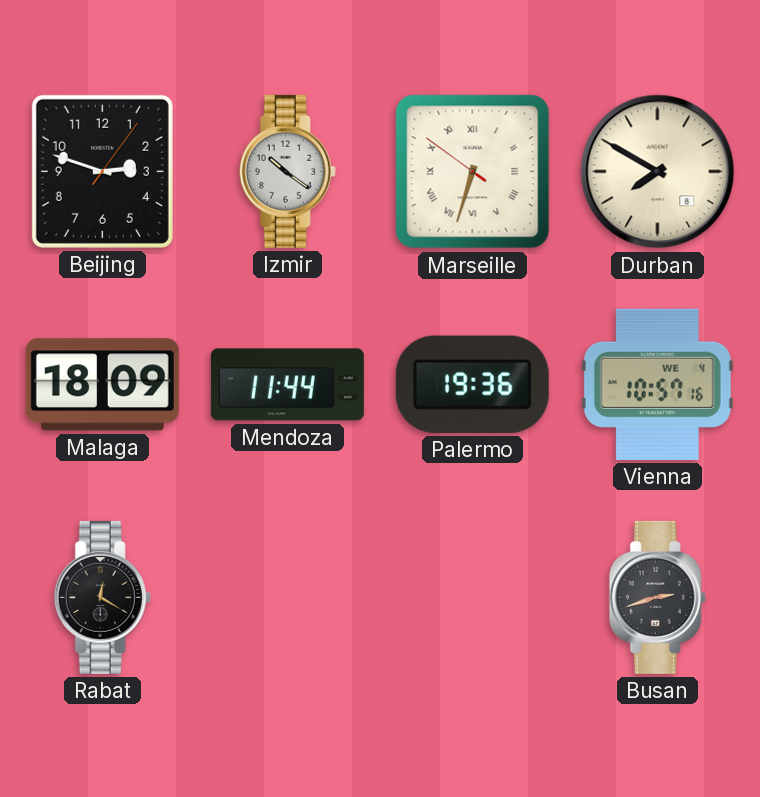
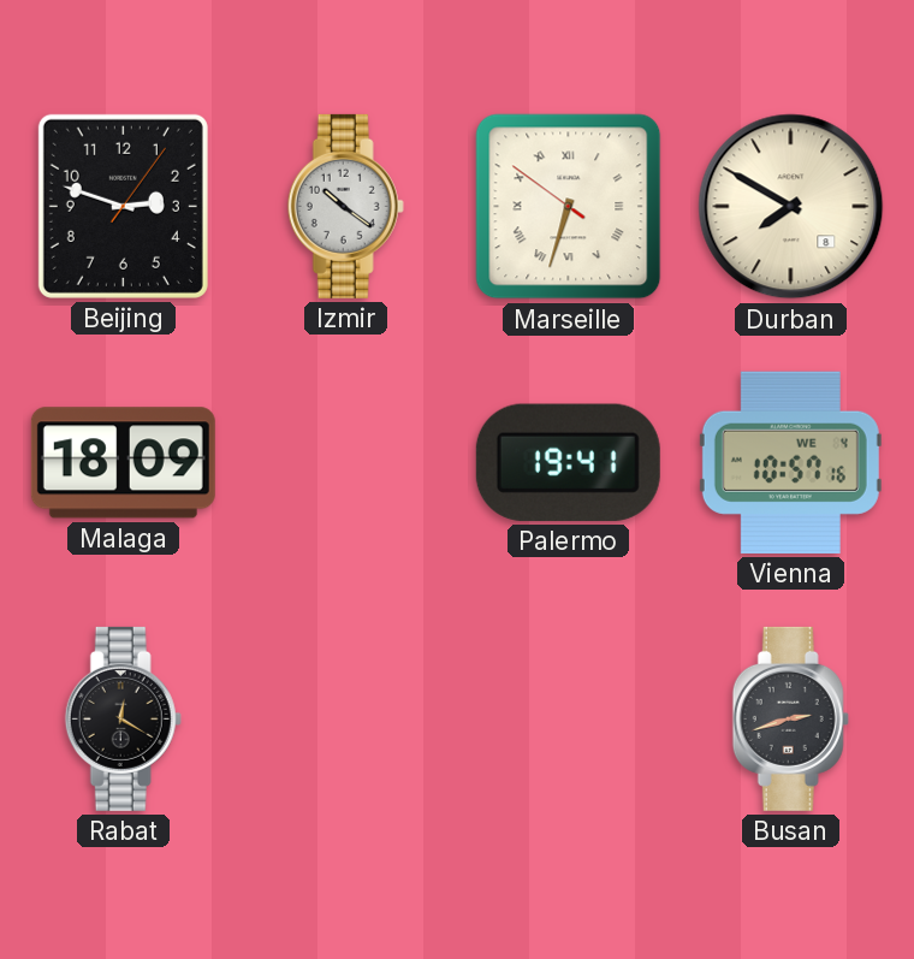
Mendoza: 11:44 -> none (287, 385)
Palermo: 19:36 -> 19:41 (568, 462)
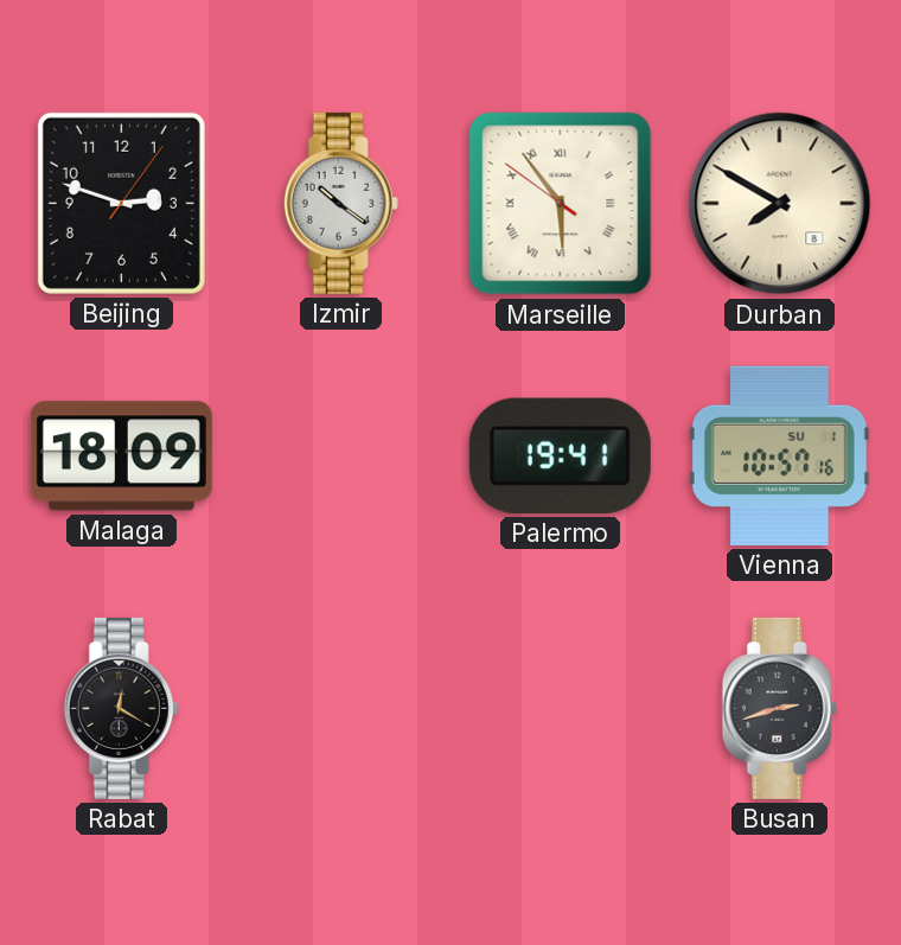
Marseille: 6:32 -> 5:53 (561, 204)
Vienna date: WE 4 -> SU 1 (779, 455)
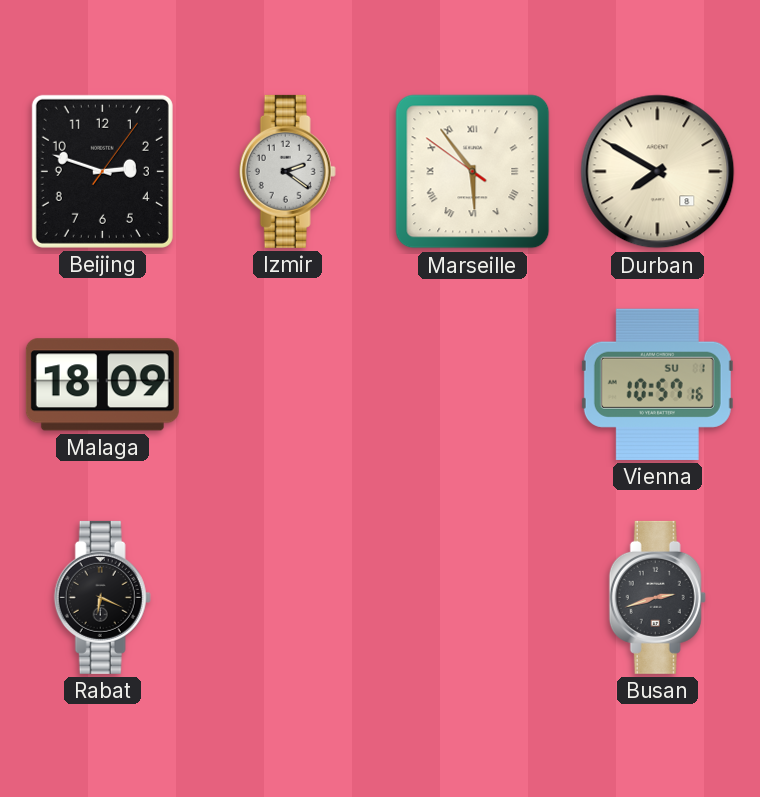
Izmir: 10:21 -> 2:21 (287, 171)
Palermo: 19:41 -> none (560, 455)
Rabat: 12:20 -> 6:19 (102, 597)
